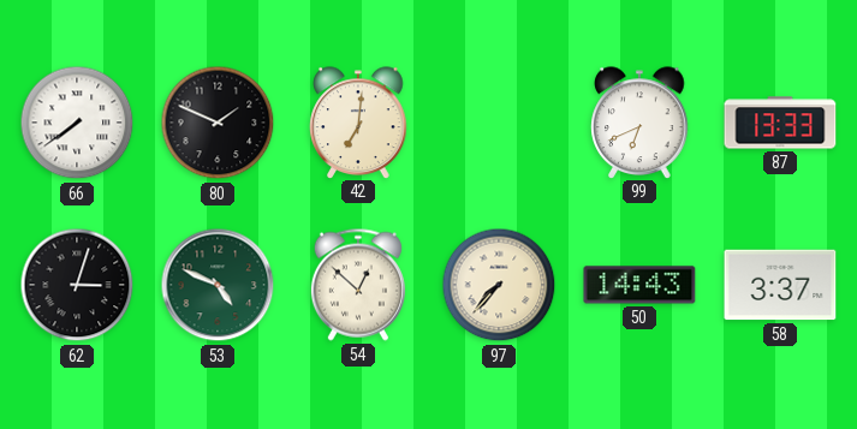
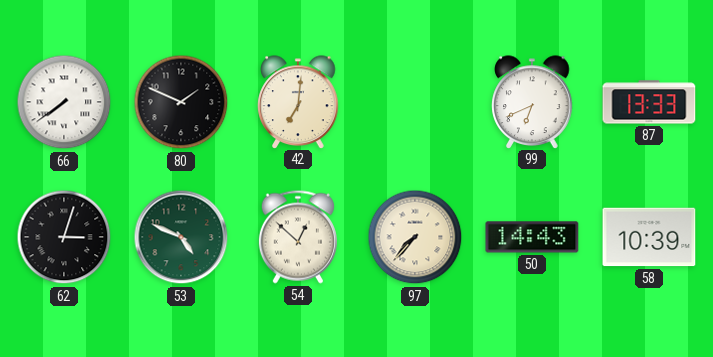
58: 3:37 -> 10:39 (649, 237)
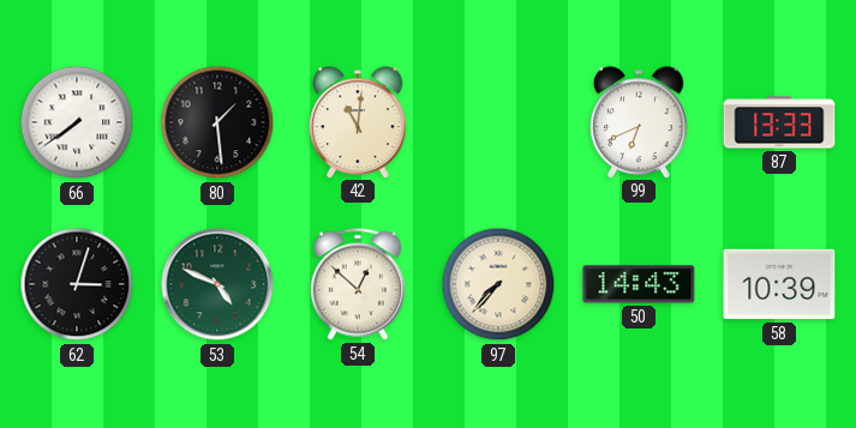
80: 1:49 -> 1:29 (217, 122)
42: 7:01 -> 11:01 (358, 122)
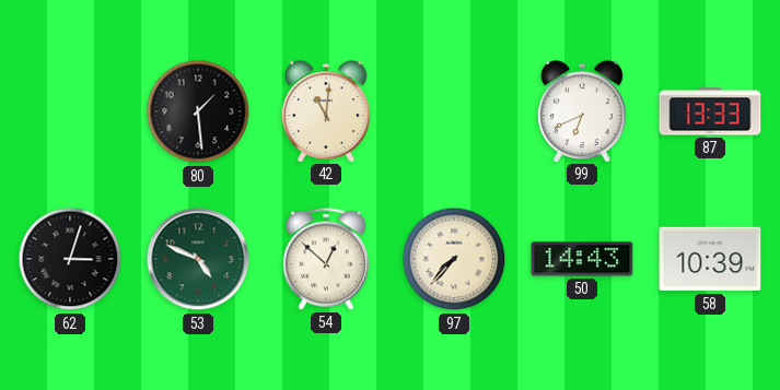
66: 7:39 -> none (77, 122)
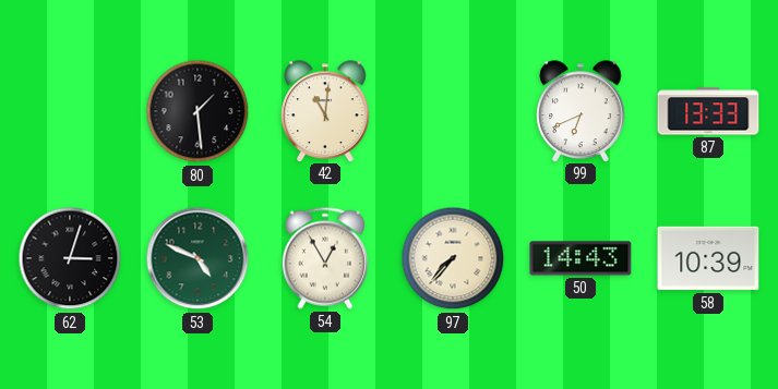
54: 12:52 -> 12:55 (325, 258)
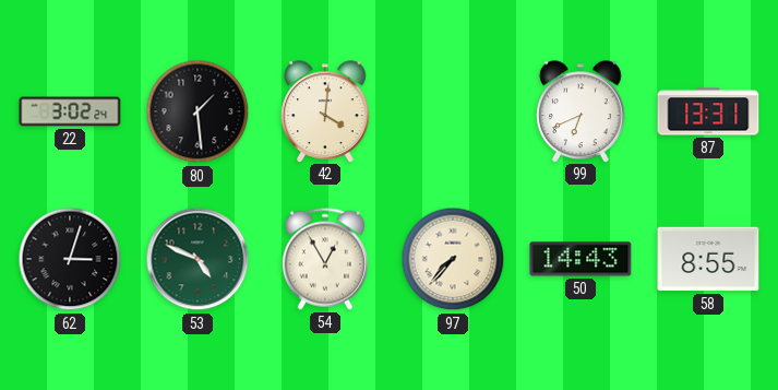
22: none -> 3:02 (70, 111)
42: 11:01 -> 4:01 (325, 111)
87: 13:33 -> 13:31 (708, 111)
58: 10:39 -> 8:55 (708, 259)
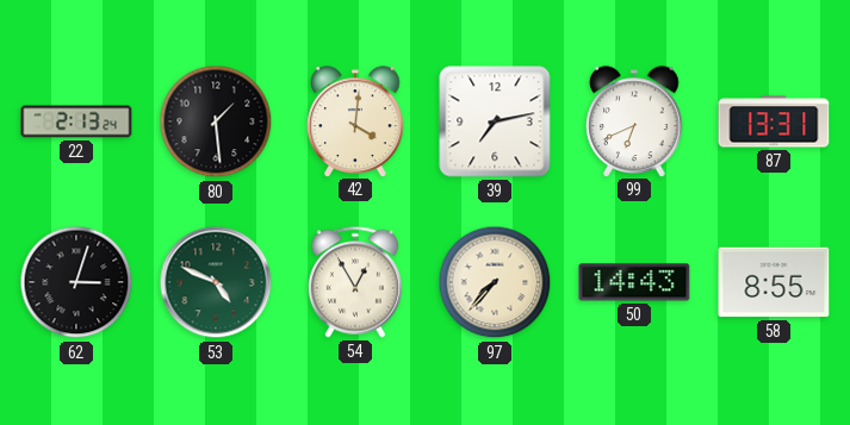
22: 3:02 -> 2:13 (76, 121)
39: none -> 7:13 (495, 121)
